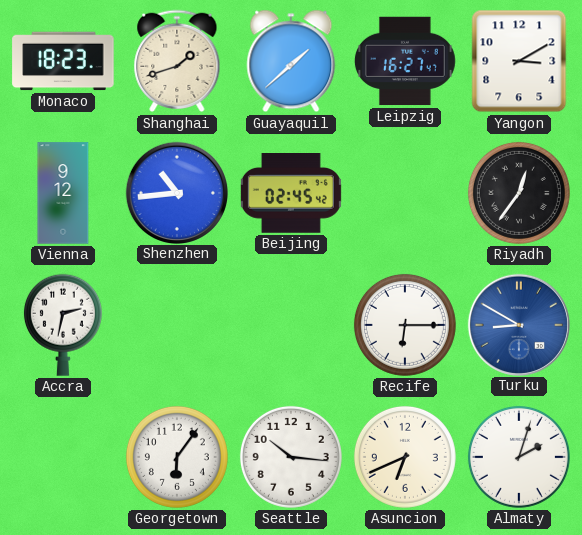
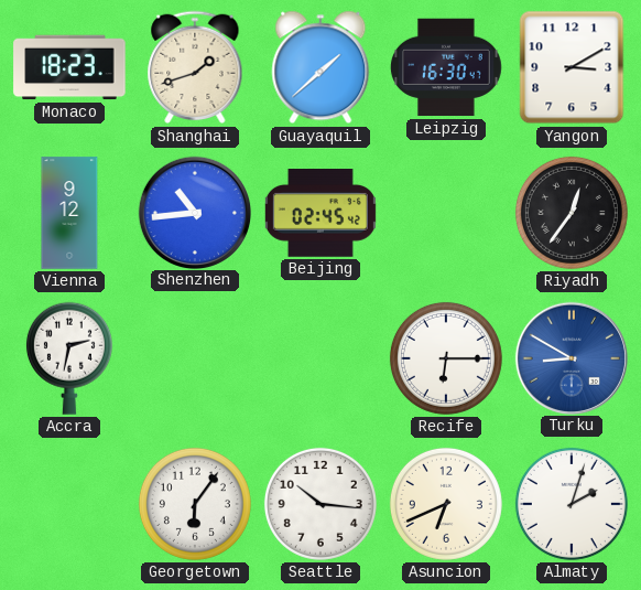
Leipzig: 16:27 -> 16:30 (446, 67)
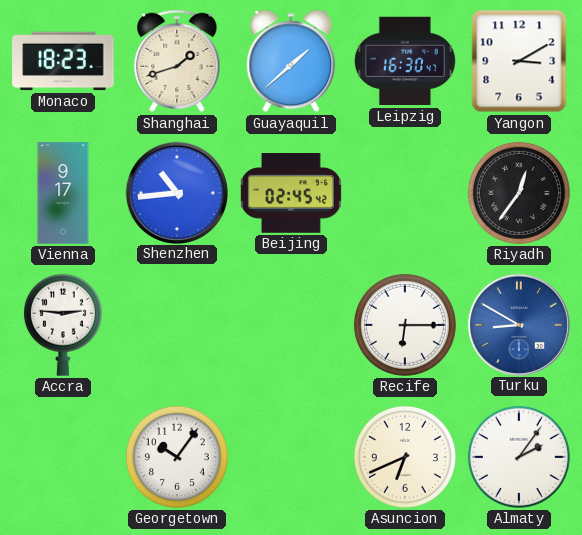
Vienna: 9:12 -> 9:17 (63, 193)
Accra: 2:32 -> 2:46 (63, 325)
Georgetown: 6:06 -> 10:06 (177, 457)
Seattle: 10:16 -> none (320, 504)
Almaty: 2:03 -> 2:06 (519, 457)
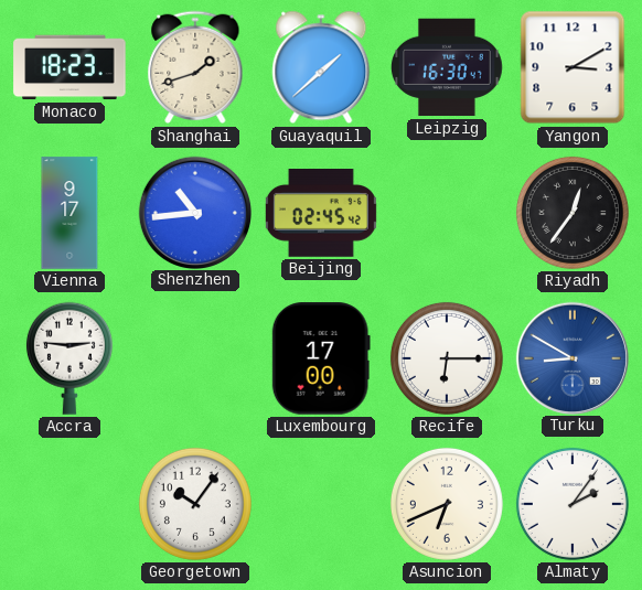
Luxembourg: none -> 17:00 (321, 358)
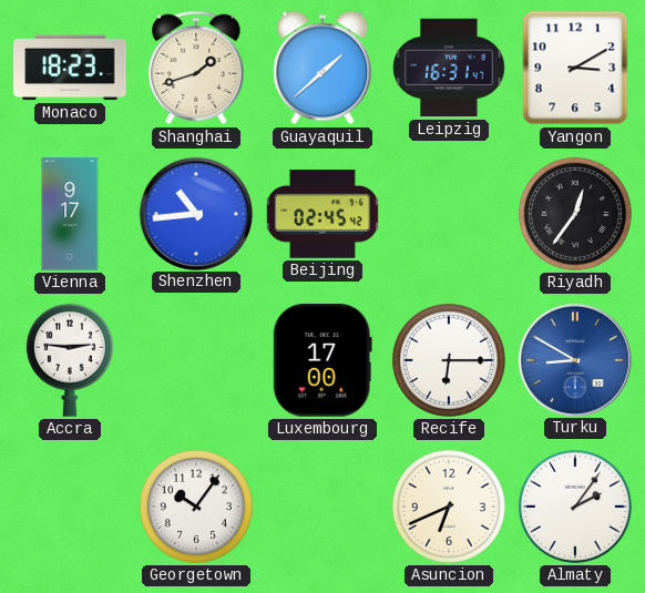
Leipzig: 16:30 -> 16:31 (449, 68)
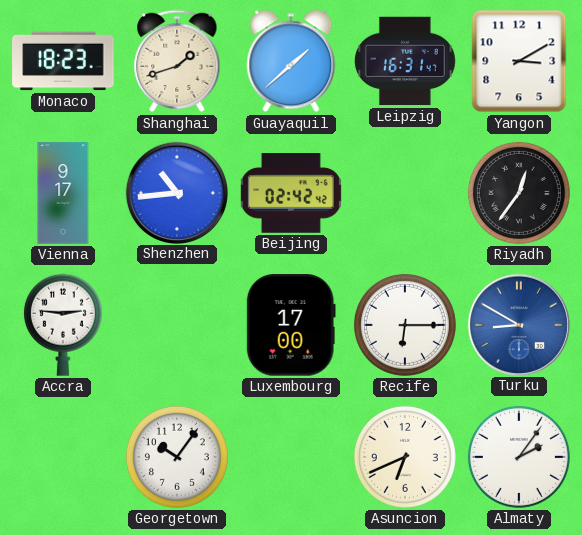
Beijing: 02:45 -> 02:42 (291, 194)
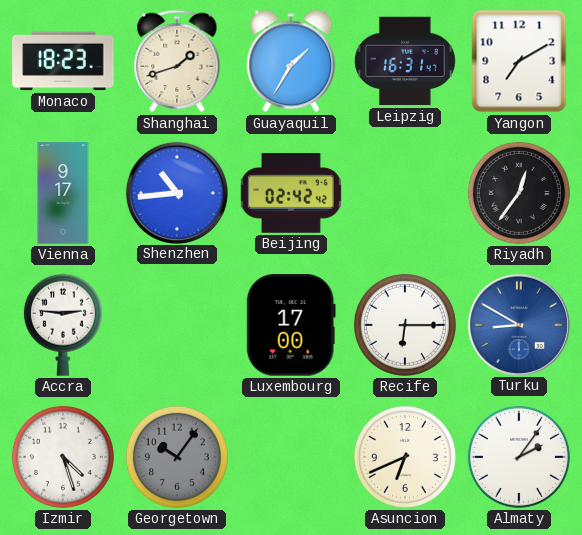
Guayaquil: 1:38 -> 1:35 (291, 61)
Yangon: 3:10 -> 7:10 (519, 61)
Izmir: none -> 4:27 (63, 457)
Georgetown dial: white -> grey (177, 457)
